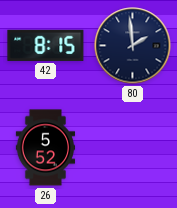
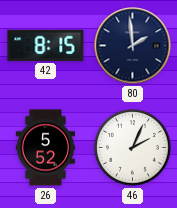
46: none -> 2:04 (133, 148)
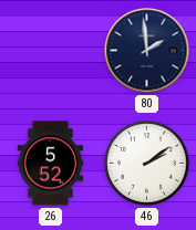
42: 8:15 -> none (46, 45)
46: 2:04 -> 2:09 (147, 164)
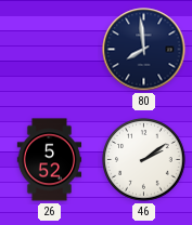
80: 1:59 -> 7:59 (144, 50)
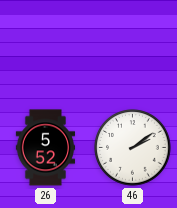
80: 7:59 -> none (144, 50)
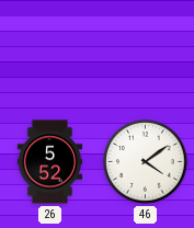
46: 2:09 -> 4:09 (146, 162)
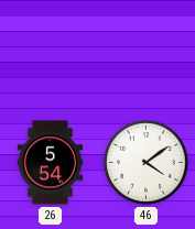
26: 5:52 -> 5:54 (51, 163)
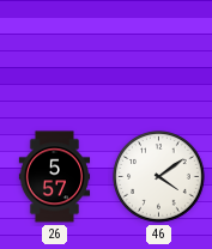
26: 5:54 -> 5:57 (55, 177)
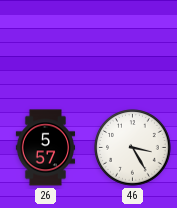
46: 4:09 -> 3:25 (133, 148)
